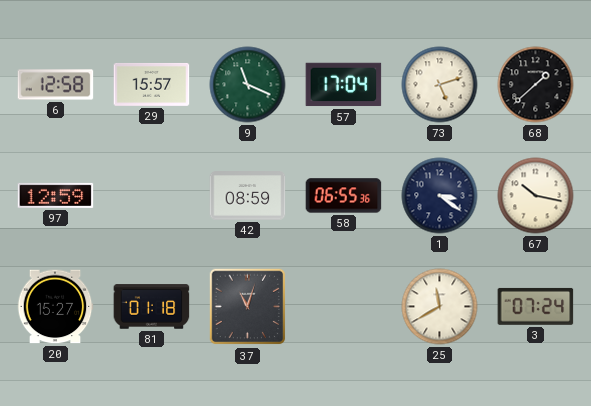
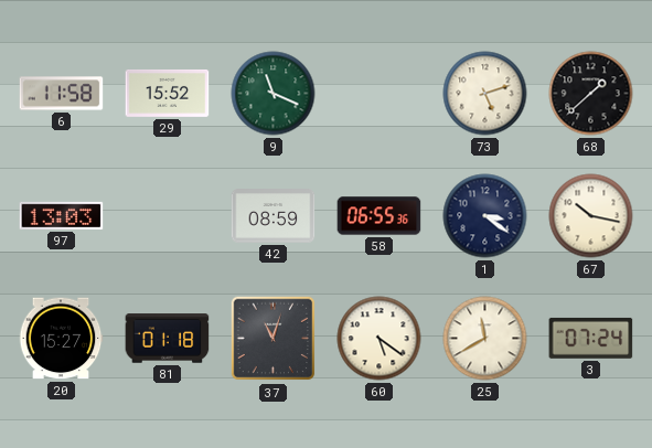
6: 12:58 -> 11:58 (62, 94)
29: 15:57 -> 15:52 (168, 93)
57: 17:04 -> none (344, 85)
97: 12:59 -> 13:03 (62, 215)
60: none -> 5:21 (380, 339)
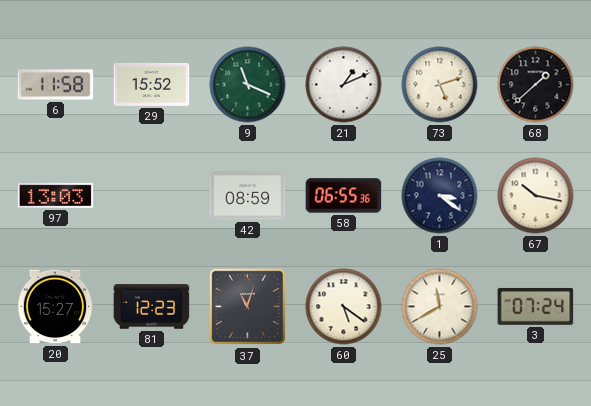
21: none -> 1:11 (344, 85)
81: 01:18 -> 12:23 (152, 307)
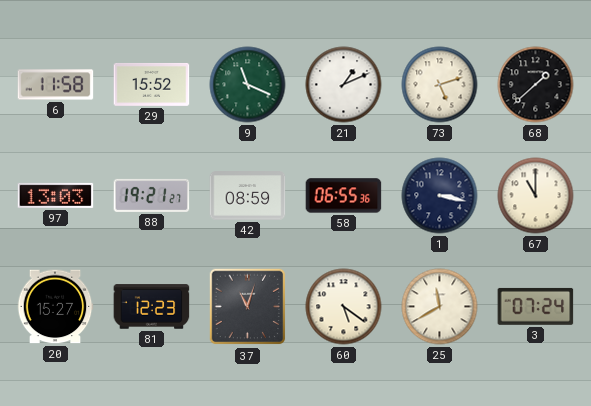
88: none -> 19:21 (152, 195)
1: 3:21 -> 3:17 (440, 196)
67: 10:17 -> 11:00 (536, 196)
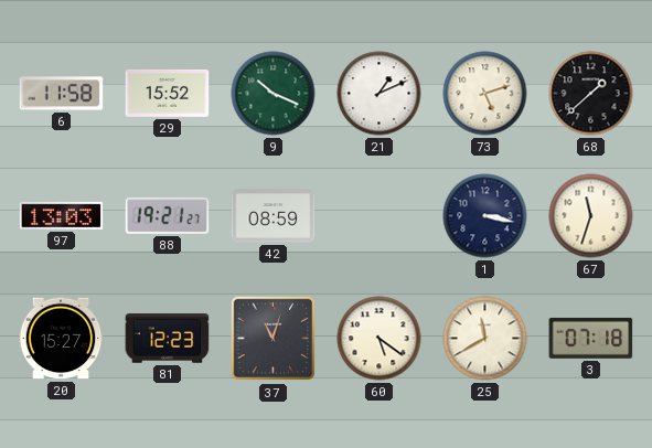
9: 11:19 -> 10:19 (274, 94)
58: 06:55 -> none (344, 196)
67: 11:00 -> 11:33 (591, 216)
3: 07:24 -> 07:18 (591, 338)
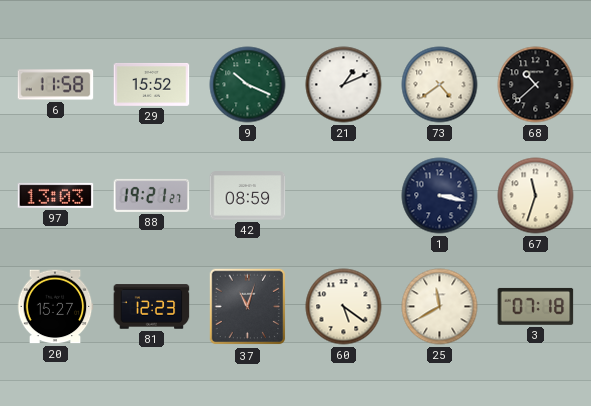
73: 5:12 -> 4:39 (440, 85)
68: 1:38 -> 10:38 (536, 85)
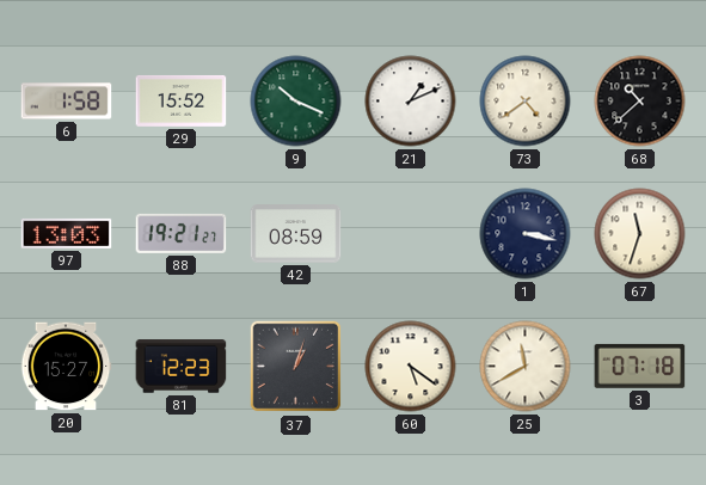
6: 11:58 -> 1:58 (67, 102)
37: 11:03 -> 1:03 (296, 367)
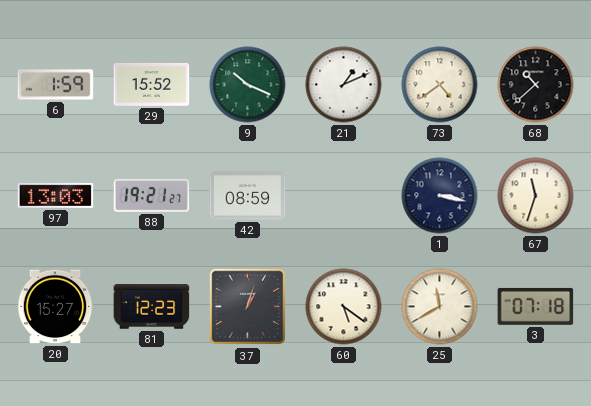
6: 1:58 -> 1:59 (56, 85)
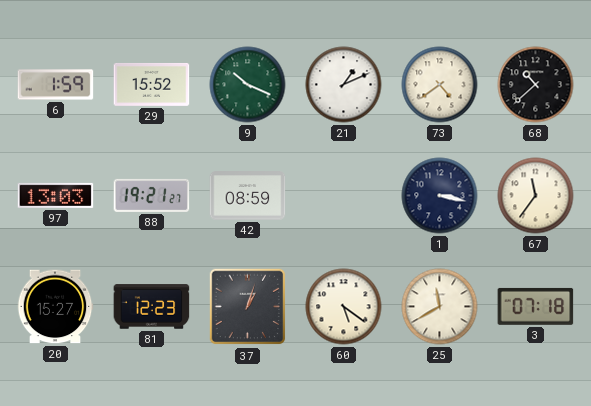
67: 11:33 -> 11:36 (536, 196)
